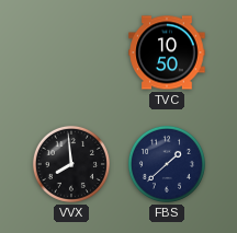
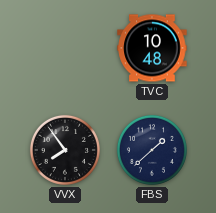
TVC: 10:50 -> 10:48 (152, 48)
VVX: 7:59 -> 7:54 (65, 150)
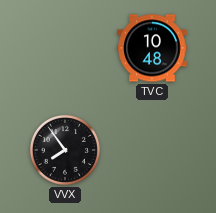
FBS: 1:38 -> none (152, 150)
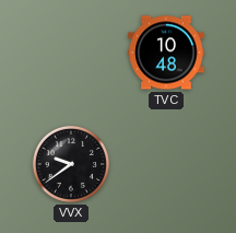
VVX: 7:54 -> 9:39 (71, 164)
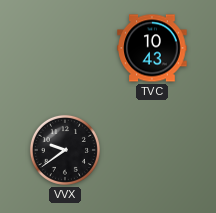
TVC: 10:48 -> 10:43 (152, 48)
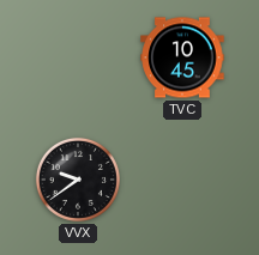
TVC: 10:43 -> 10:45 (182, 57)
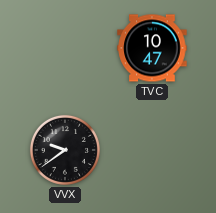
TVC: 10:45 -> 10:47 (152, 48)
